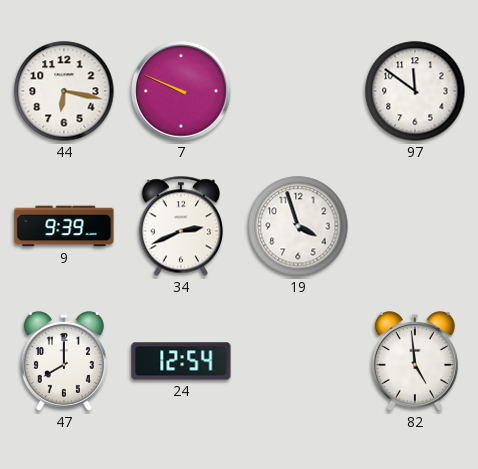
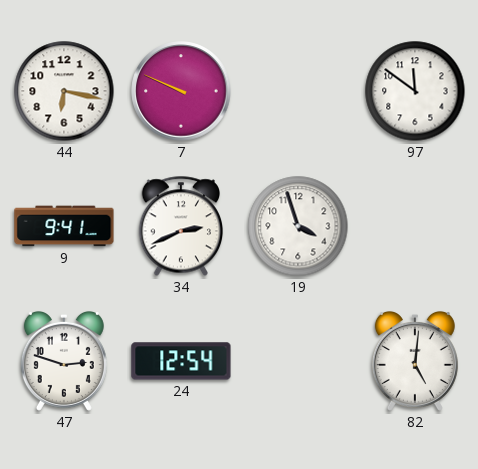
9: 9:39 -> 9:41 (64, 226)
47: 8:00 -> 2:48 (64, 361)
82: 4:59 -> 5:01 (415, 361)
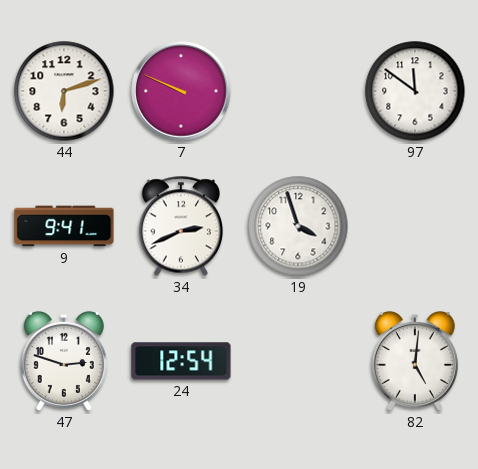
44: 6:17 -> 6:12 (64, 91)
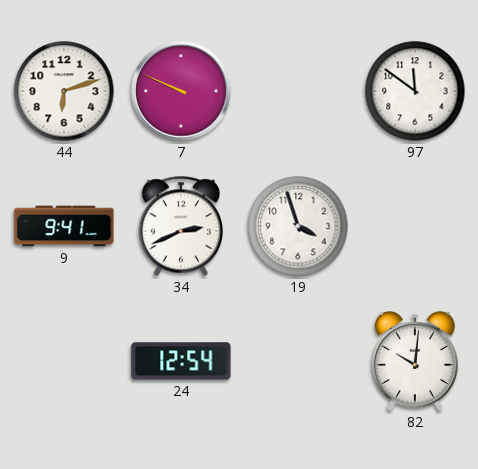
47: 2:48 -> none (64, 361)
82: 5:01 -> 10:01 (415, 361)
